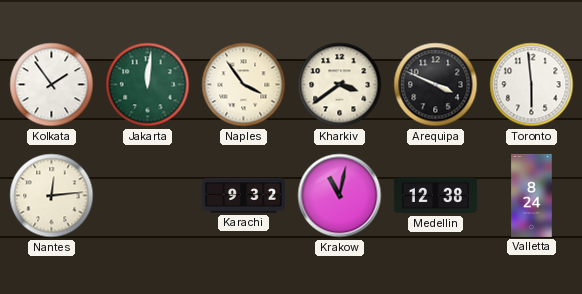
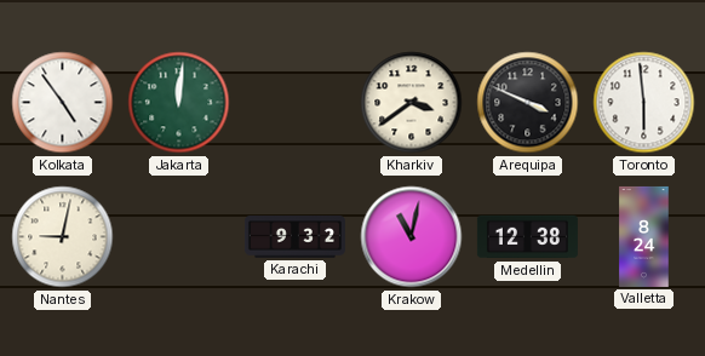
Kolkata: 1:54 -> 4:54 (63, 103)
Naples: 3:54 -> none (244, 85)
Nantes: 12:14 -> 9:02 (63, 237)
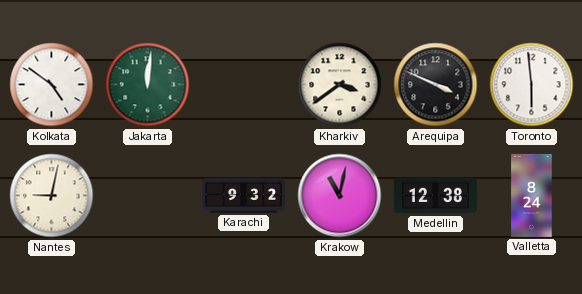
Kolkata: 4:54 -> 4:51 (52, 85)
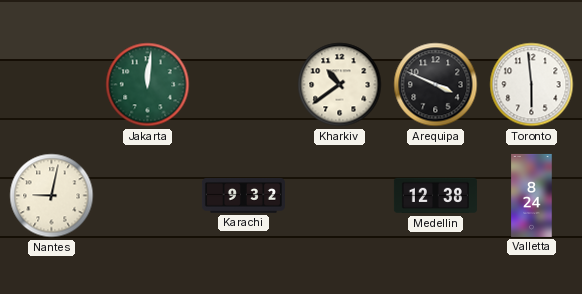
Kolkata: 4:51 -> none (52, 85)
Kharkiv: 3:39 -> 10:39 (340, 85)
Krakow: 11:02 -> none (340, 196)
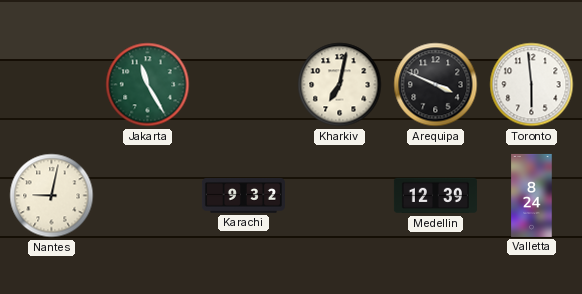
Jakarta: 12:01 -> 11:25 (148, 85)
Kharkiv: 10:39 -> 7:02 (340, 85)
Medellin: 12:38 -> 12:39 (435, 196)
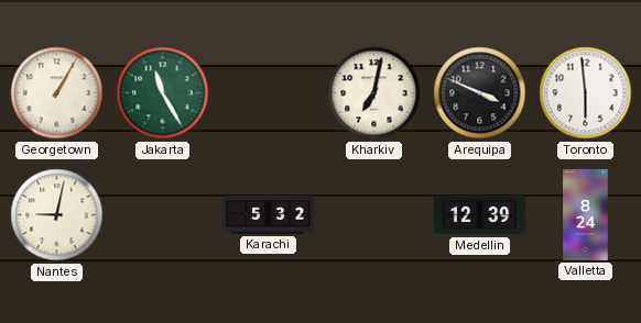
Georgetown: none -> 1:05 (57, 93)
Karachi: 9:32 -> 5:32 (268, 215)
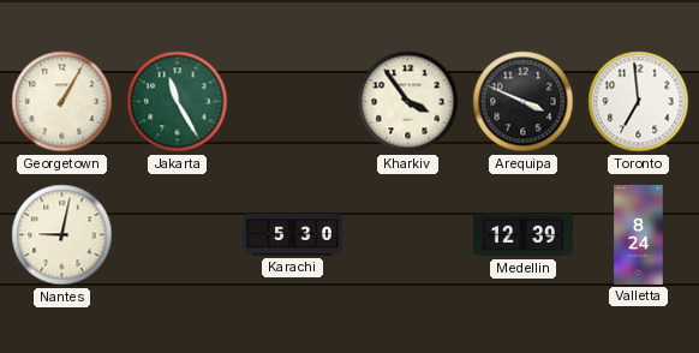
Kharkiv: 7:02 -> 3:54 (408, 102)
Toronto: 5:59 -> 6:59 (639, 102)
Karachi: 5:32 -> 5:30 (292, 235)
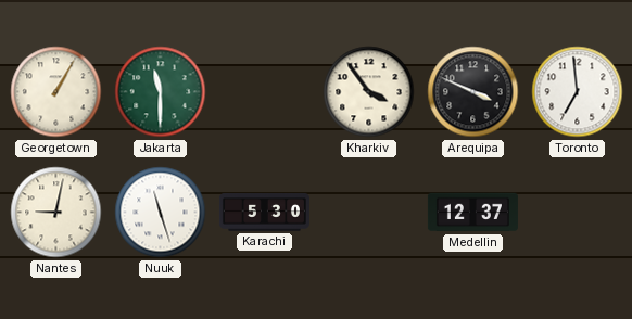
Jakarta: 11:25 -> 11:30 (161, 92)
Nuuk: none -> 11:27 (161, 213)
Medellin: 12:39 -> 12:37 (472, 213)
Valletta: 8:24 -> none (639, 234)
